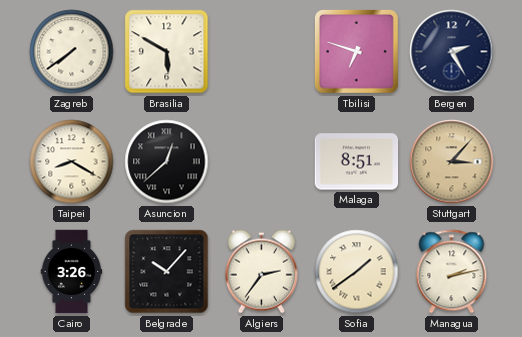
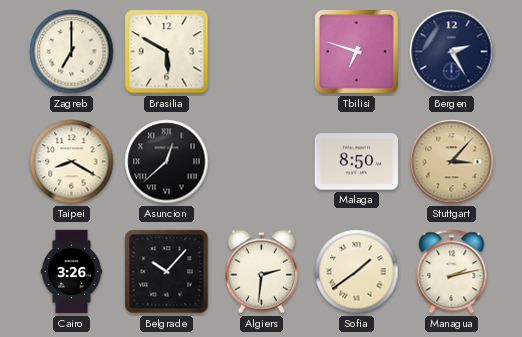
Zagreb: 7:39 -> 7:00 (72, 52)
Malaga: 8:51 -> 8:50 (357, 162)
Algiers: 2:36 -> 2:31 (261, 272)
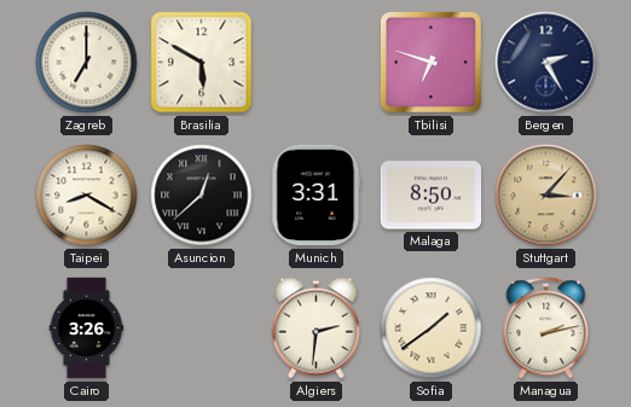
Munich: none -> 3:31 (317, 196)
Belgrade: 10:07 -> none (167, 272)
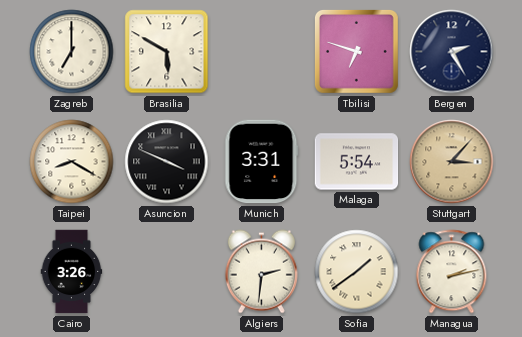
Asuncion: 12:38 -> 3:49 (167, 162)
Malaga: 8:50 -> 5:54 (357, 162)
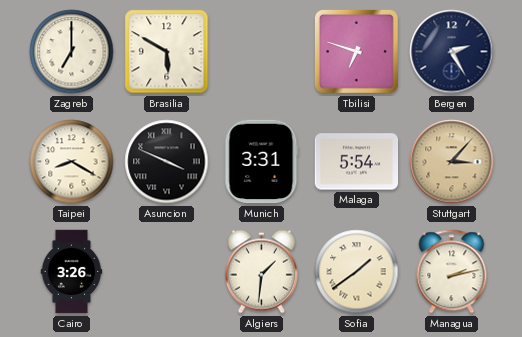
Algiers: 2:31 -> 1:31 (261, 272)
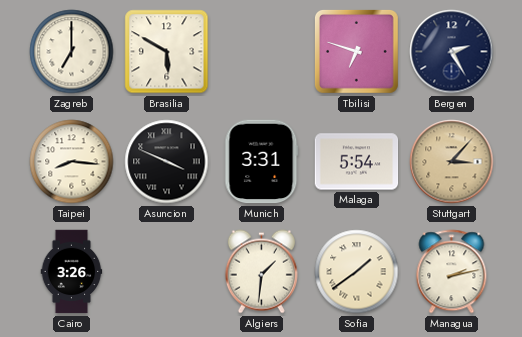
Taipei: 8:20 -> 8:16 (72, 162)
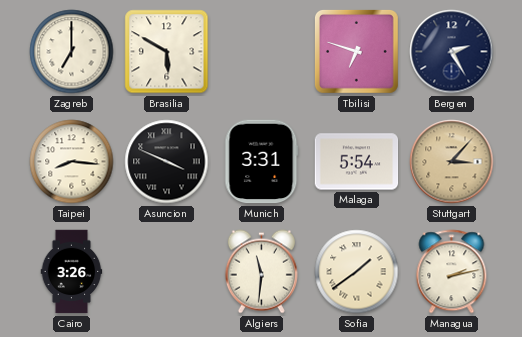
Algiers: 1:31 -> 11:31 (261, 272)
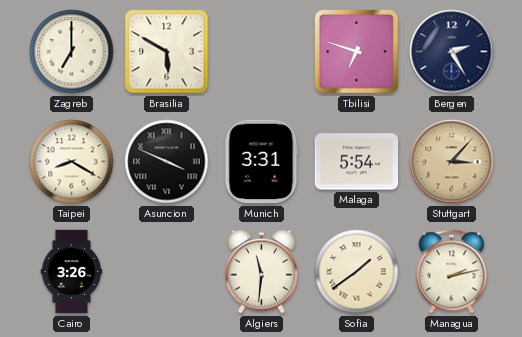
Taipei: 8:16 -> 8:20 (72, 162)
